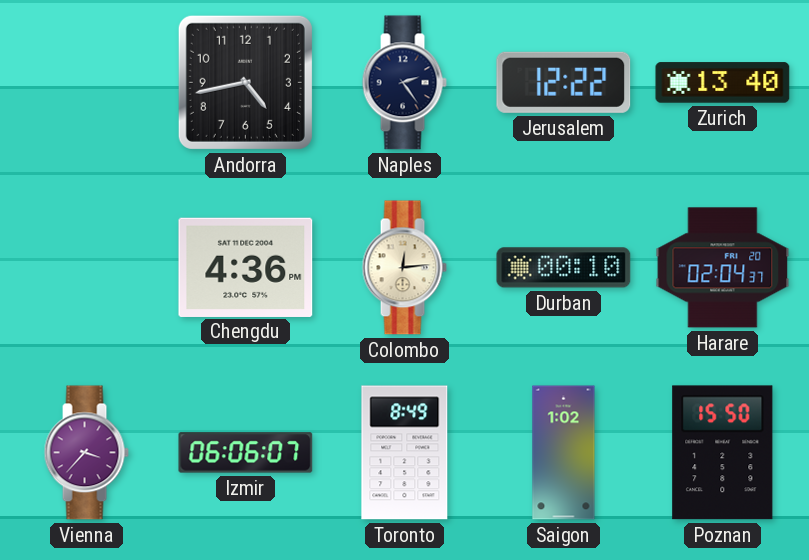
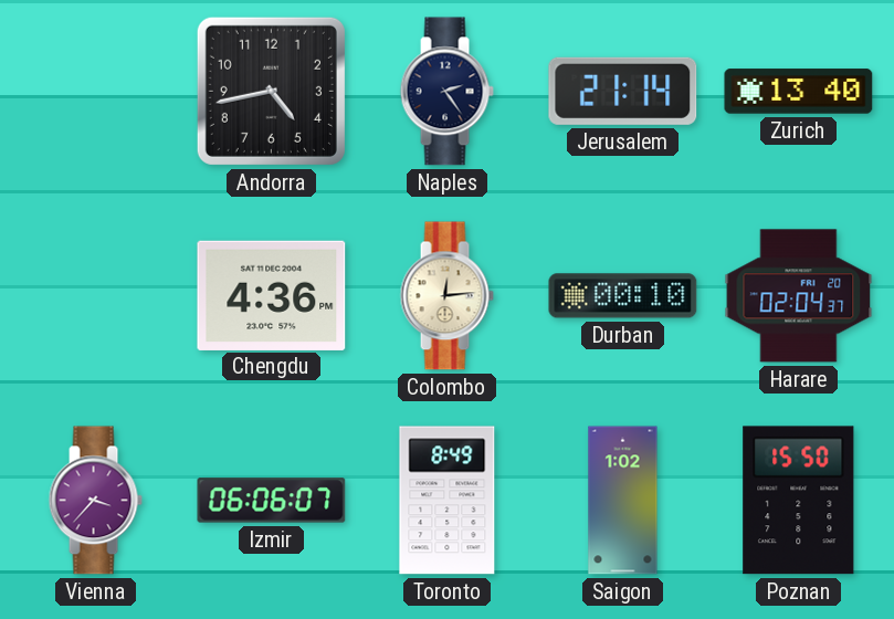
Jerusalem: 12:22 -> 21:14 (623, 91)
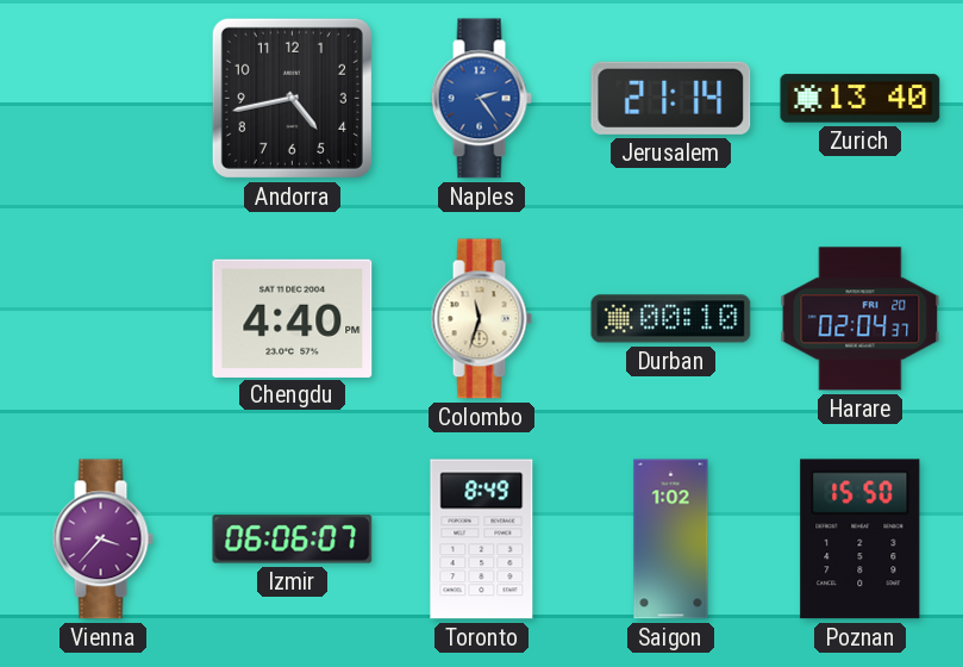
Naples dial: navy -> blue (481, 99)
Chengdu: 4:36 -> 4:40 (293, 318)
Colombo: 12:14 -> 11:33 (481, 319)
